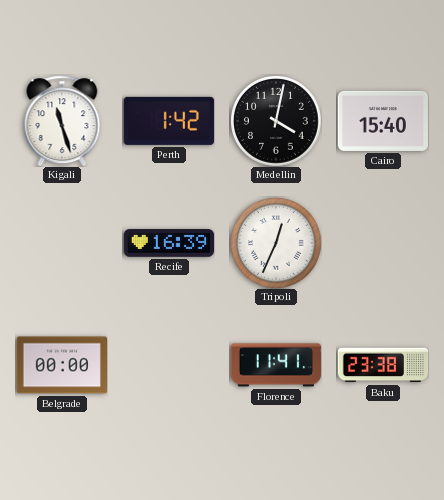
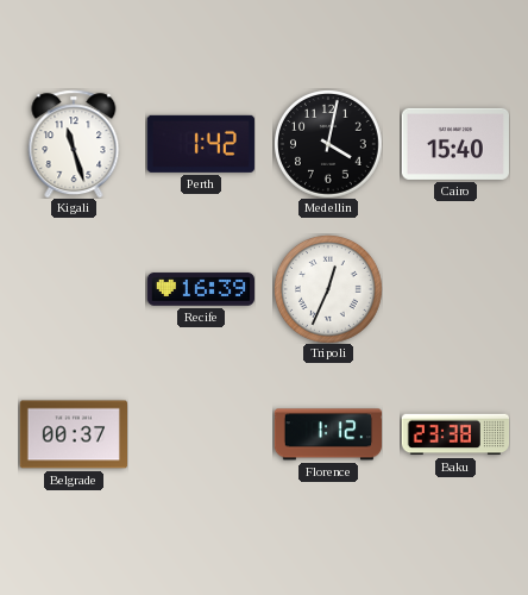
Belgrade: 00:00 -> 00:37 (73, 434)
Florence: 11:41 -> 1:12 (327, 434)
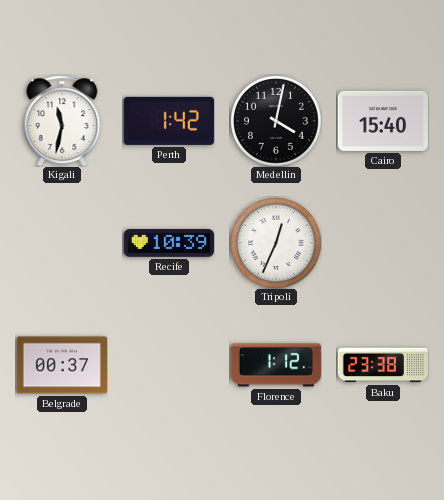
Kigali: 11:27 -> 11:32 (62, 121)
Recife: 16:39 -> 10:39 (168, 243)
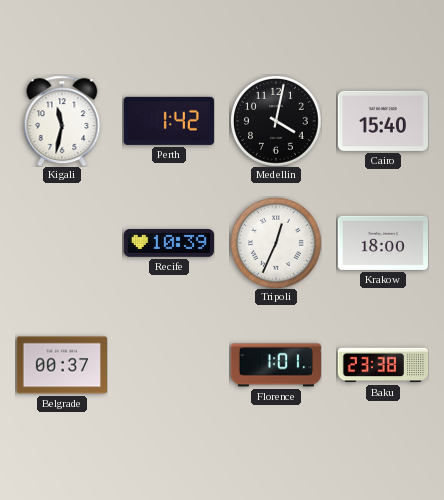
Krakow: none -> 18:00 (382, 243)
Florence: 1:12 -> 1:01 (275, 365)
